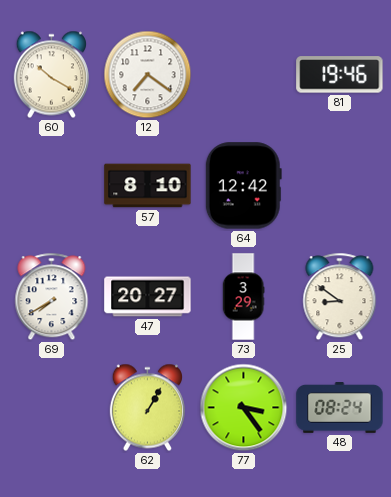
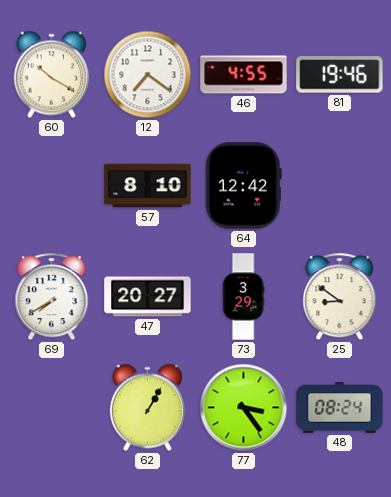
46: none -> 4:55 (244, 75)
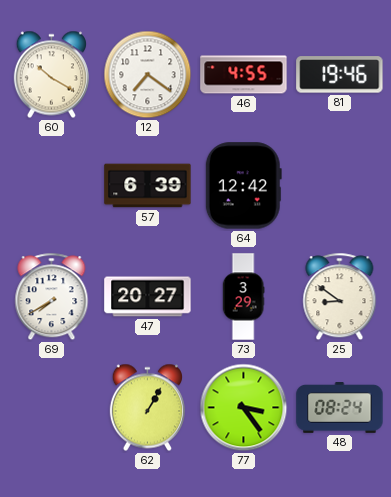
57: 8:10 -> 6:39 (148, 186)
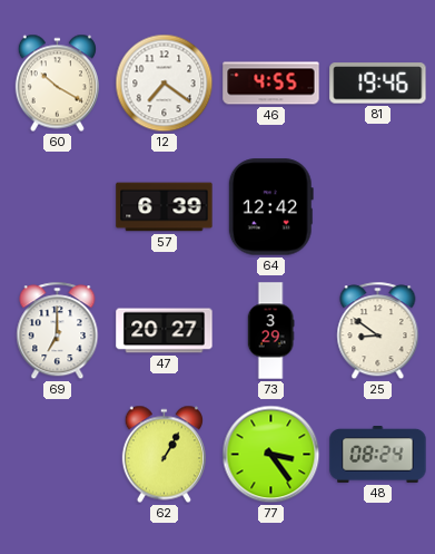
69: 7:40 -> 7:00 (58, 331)
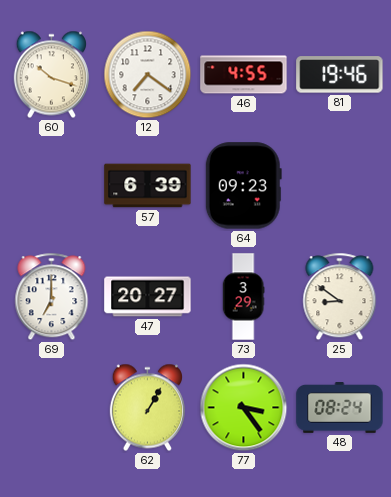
60: 10:20 -> 10:18 (51, 75)
64: 12:42 -> 09:23 (243, 186)
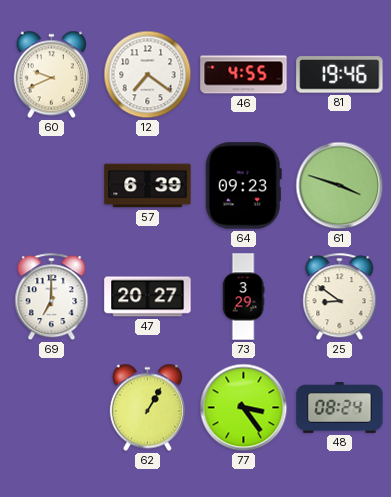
60: 10:18 -> 9:41 (51, 75)
61: none -> 3:48 (340, 186)
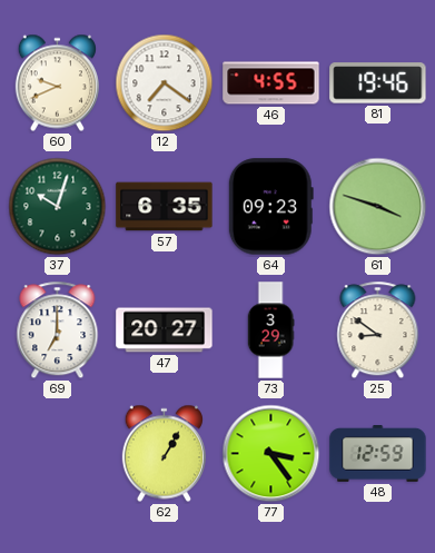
37: none -> 10:03 (58, 207)
57: 6:39 -> 6:35 (165, 207)
48: 08:24 -> 12:59 (378, 454)
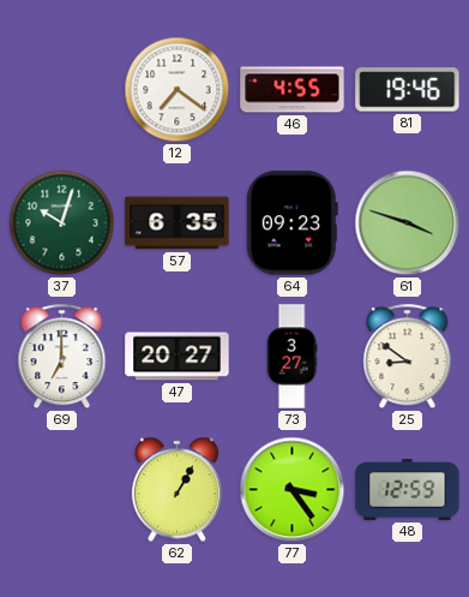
60: 9:41 -> none (57, 83)
73: 3:29 -> 3:27 (291, 357)
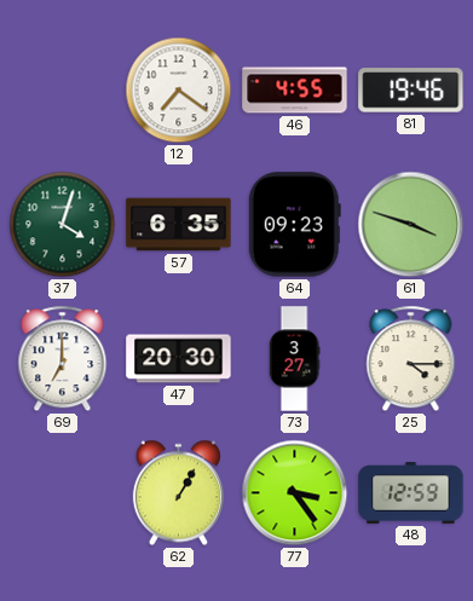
37: 10:03 -> 4:03 (63, 225)
47: 20:27 -> 20:30 (179, 359)
25: 8:51 -> 4:15 (411, 359)
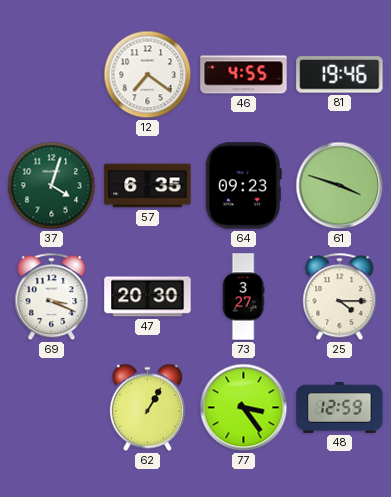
69: 7:00 -> 3:19 (52, 297)
